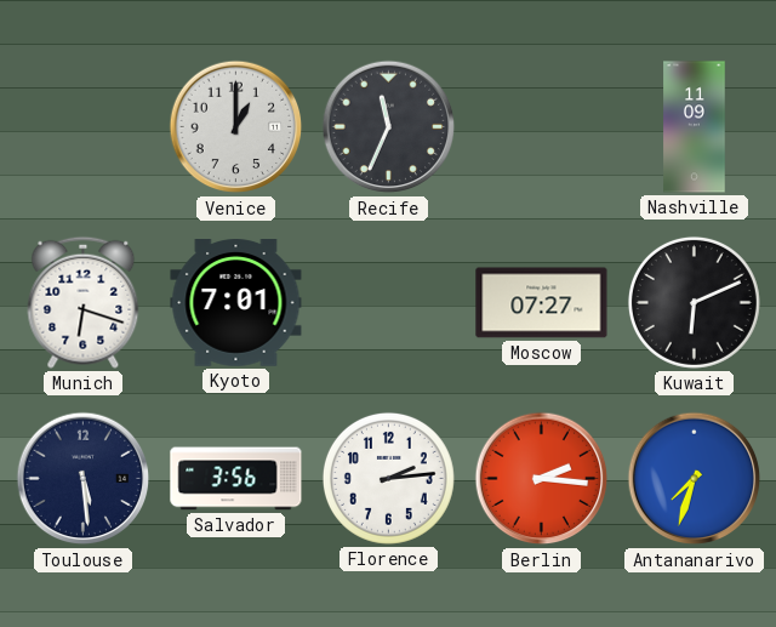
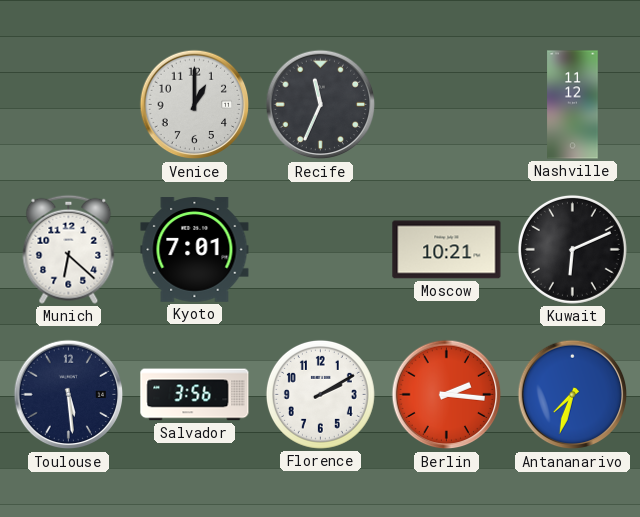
Nashville: 11:09 -> 11:12 (573, 105)
Munich: 6:18 -> 6:22 (69, 249)
Moscow: 07:27 -> 10:21 (447, 250)
Florence: 2:14 -> 2:10 (320, 394)
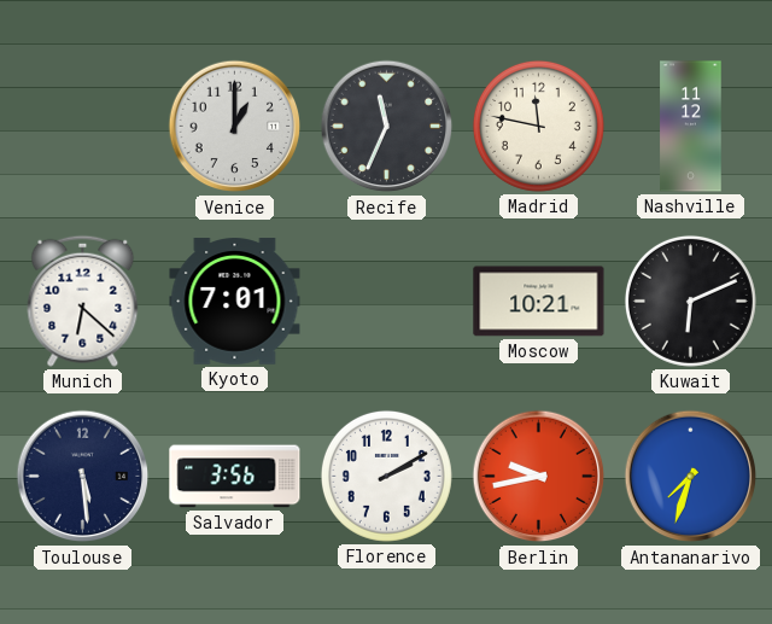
Madrid: none -> 11:47 (538, 126)
Berlin: 2:16 -> 9:43 (539, 477)
